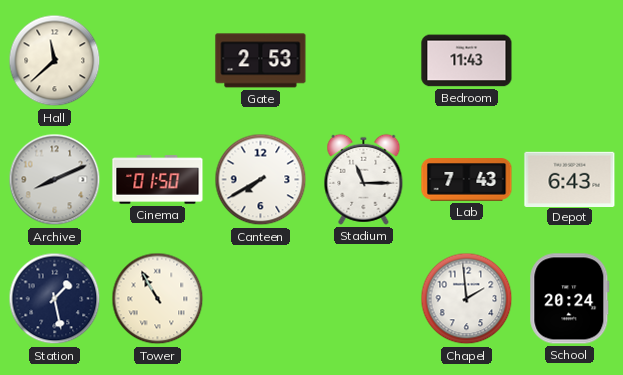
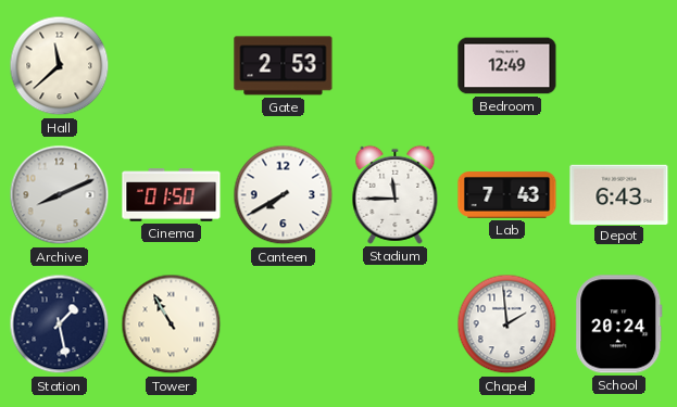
Bedroom: 11:43 -> 12:49 (507, 66)
Stadium: 11:15 -> 11:45 (396, 194)
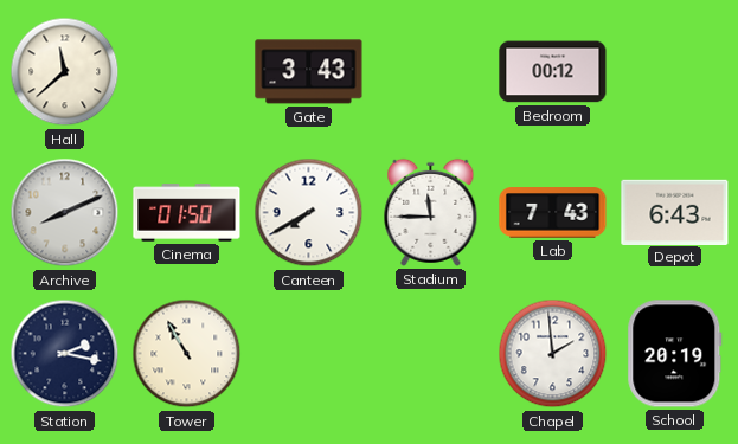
Gate: 2:53 -> 3:43 (309, 72)
Bedroom: 12:49 -> 00:12 (553, 72)
Station: 1:28 -> 2:17 (65, 354)
School: 20:24 -> 20:19 (675, 354)
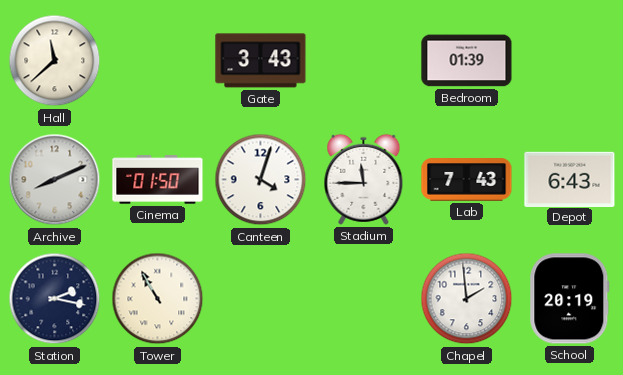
Bedroom: 00:12 -> 01:39 (467, 61)
Canteen: 7:40 -> 4:03 (261, 180)
